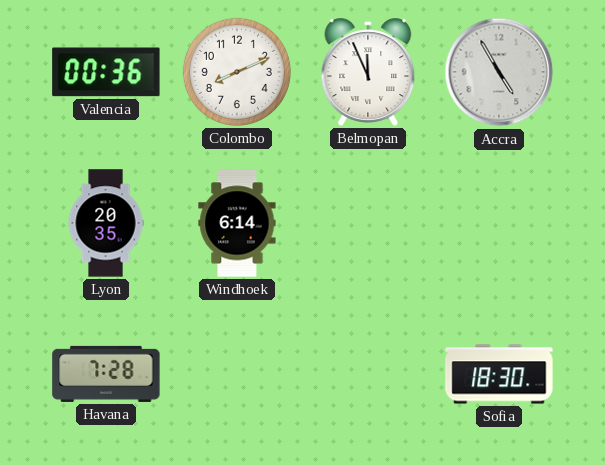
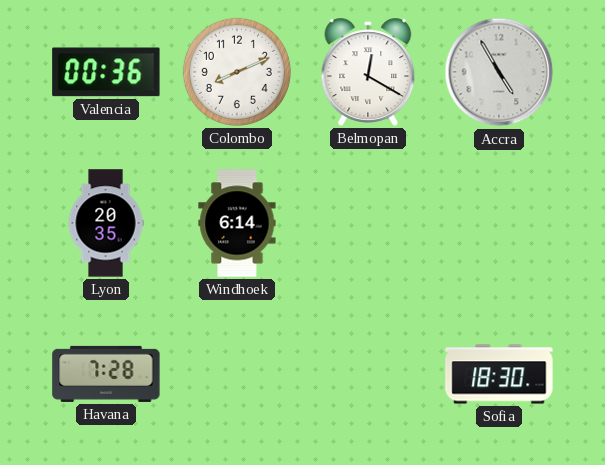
Belmopan: 11:56 -> 12:20 (368, 72)
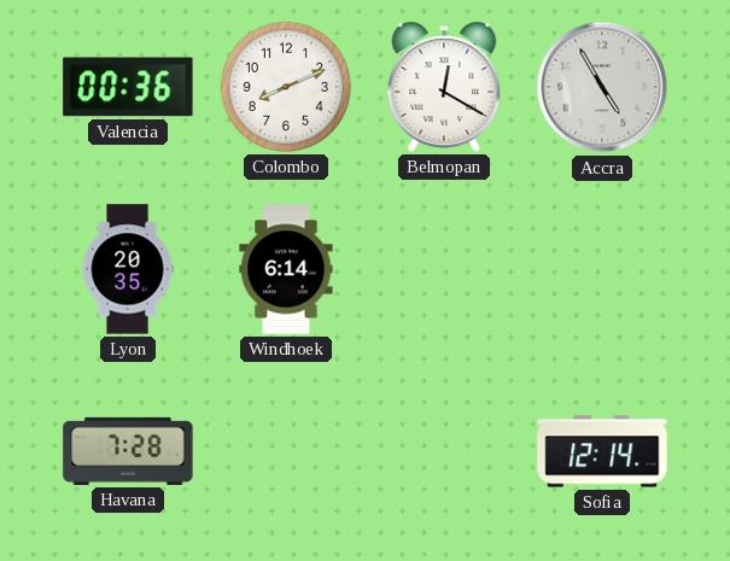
Sofia: 18:30 -> 12:14 (602, 451)
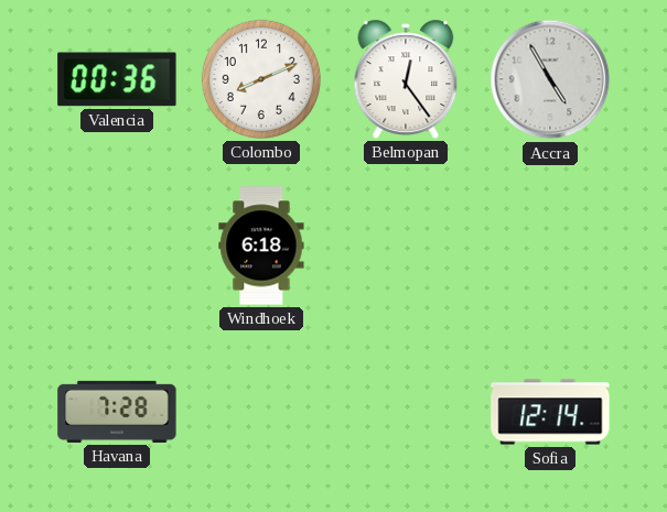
Belmopan: 12:20 -> 12:24 (406, 79)
Lyon: 20:35 -> none (128, 269)
Windhoek: 6:14 -> 6:18 (261, 246)
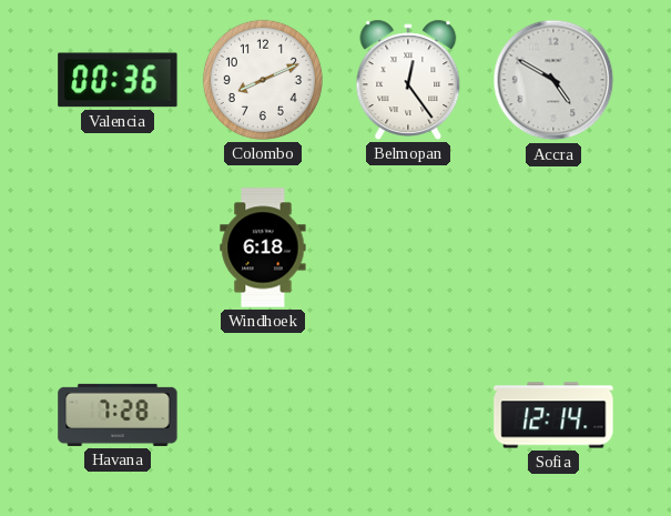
Accra: 4:55 -> 4:50 (553, 80)
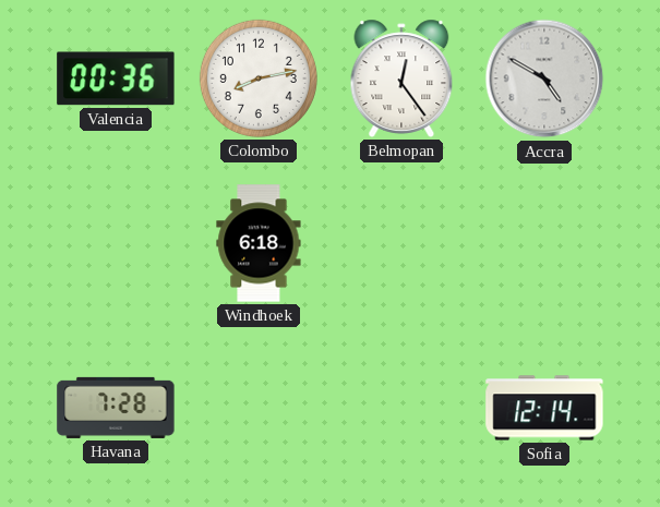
Colombo: 8:11 -> 8:13 (259, 79)
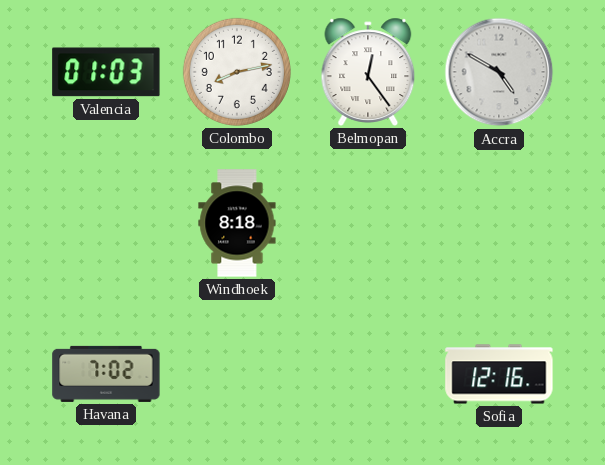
Valencia: 00:36 -> 01:03 (106, 72)
Windhoek: 6:18 -> 8:18 (237, 223)
Havana: 7:28 -> 7:02 (106, 374)
Sofia: 12:14 -> 12:16 (499, 374)
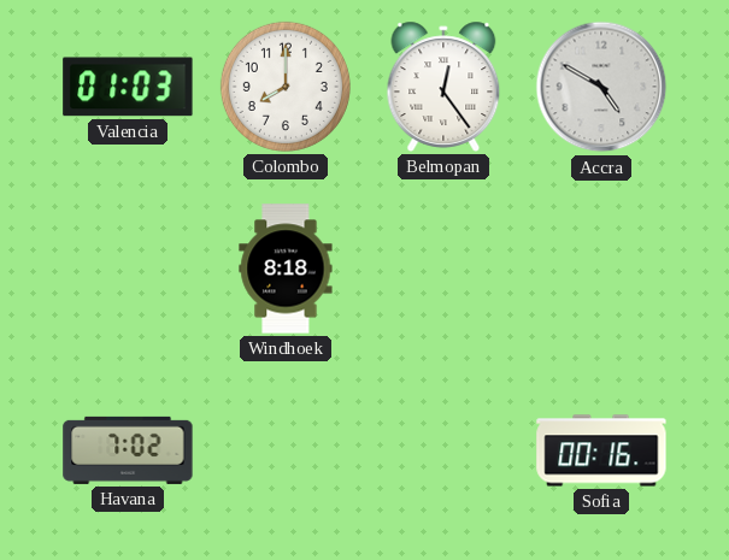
Colombo: 8:13 -> 8:00 (286, 87)
Sofia: 12:16 -> 00:16 (601, 450)
